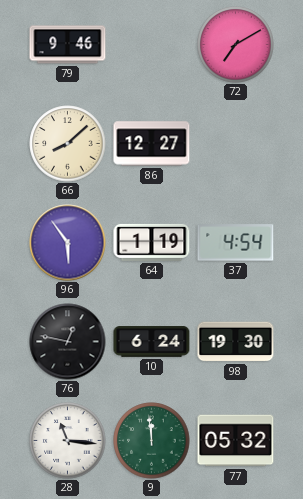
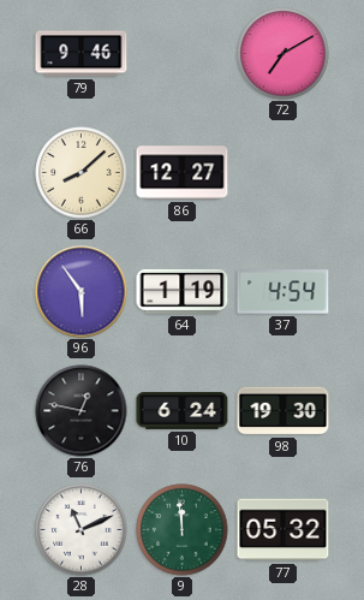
28: 11:16 -> 11:11 (82, 530)
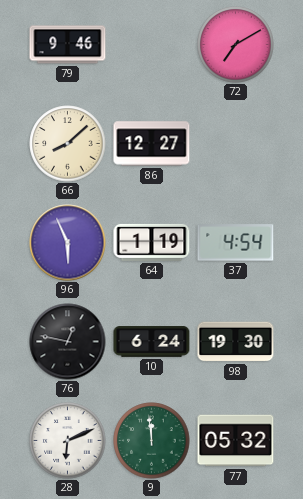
96: 5:54 -> 5:56 (68, 243)
28: 11:11 -> 6:11 (68, 441)
